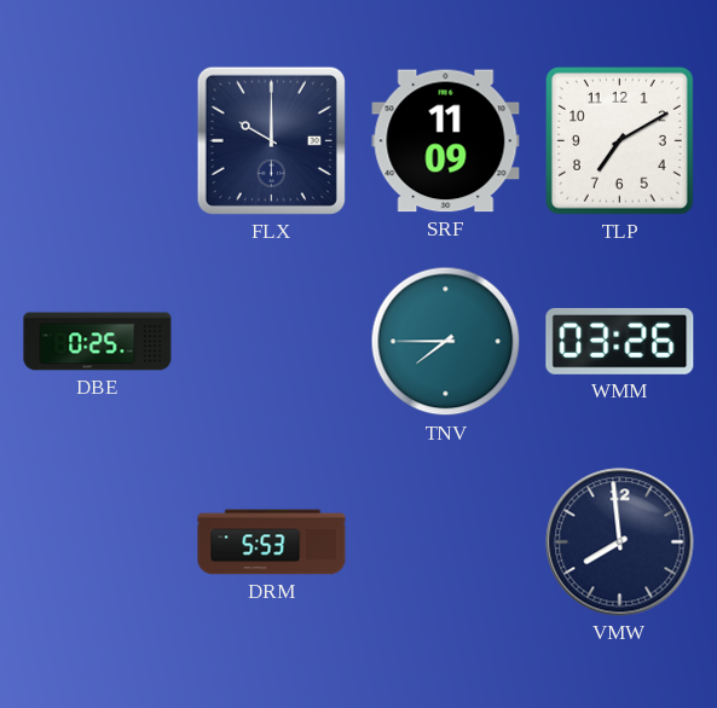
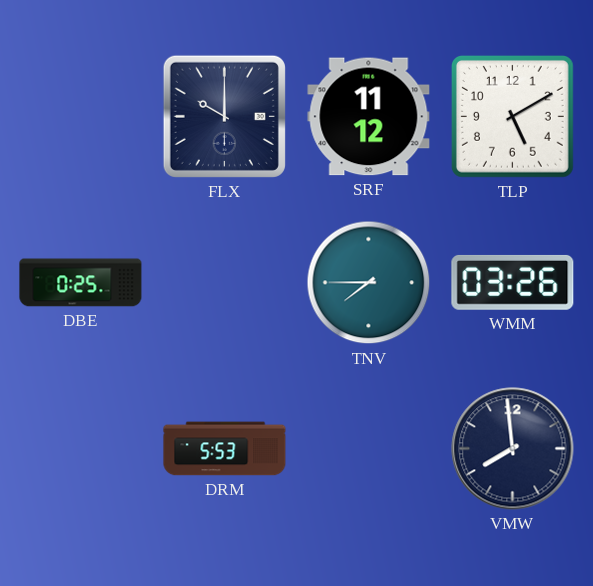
SRF: 11:09 -> 11:12 (369, 117)
TLP: 7:10 -> 5:10 (512, 116)
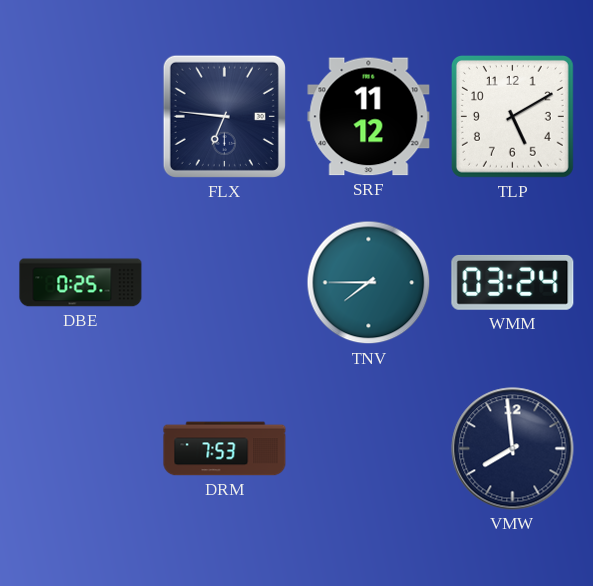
FLX: 10:00 -> 6:46 (224, 116)
WMM: 03:26 -> 03:24 (513, 282)
DRM: 5:53 -> 7:53 (225, 449)
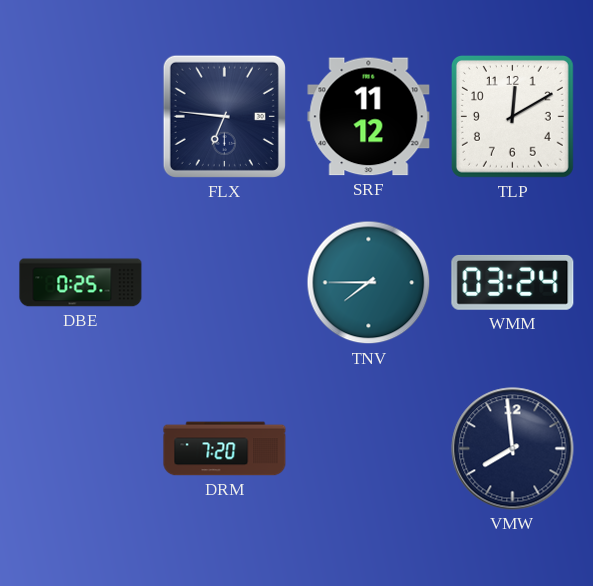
TLP: 5:10 -> 12:10 (512, 116)
DRM: 7:53 -> 7:20 (225, 449)
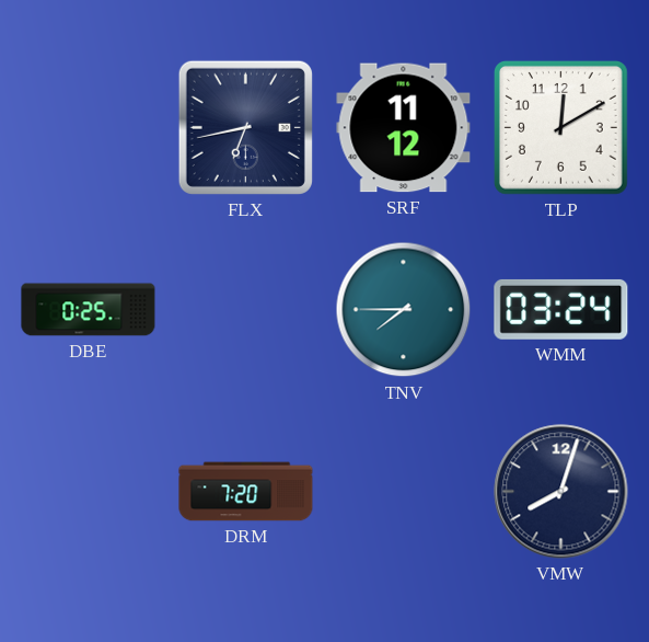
FLX: 6:46 -> 6:43 (245, 127)
VMW: 7:59 -> 8:03 (561, 492)
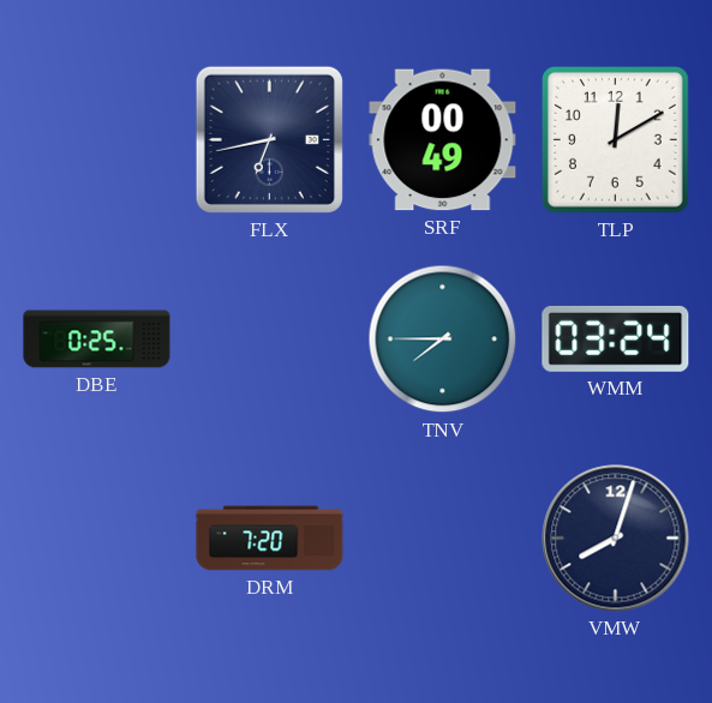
SRF: 11:12 -> 00:49 (443, 140)
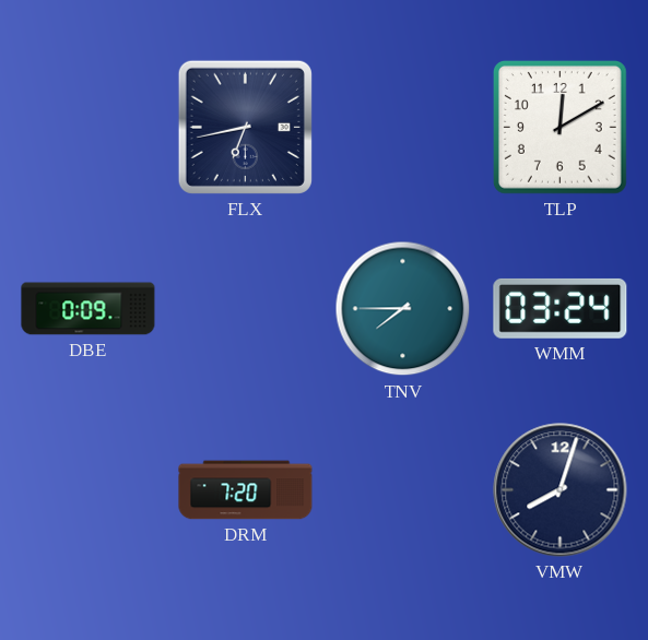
SRF: 00:49 -> none (443, 140)
DBE: 0:25 -> 0:09 (89, 309)
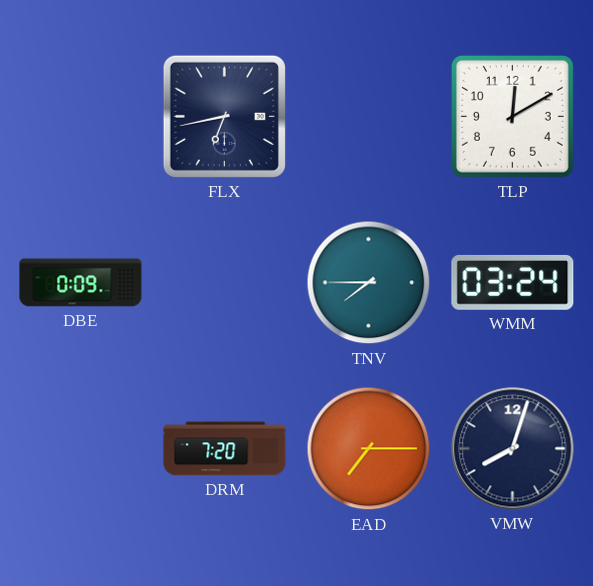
EAD: none -> 7:15 (369, 449)
